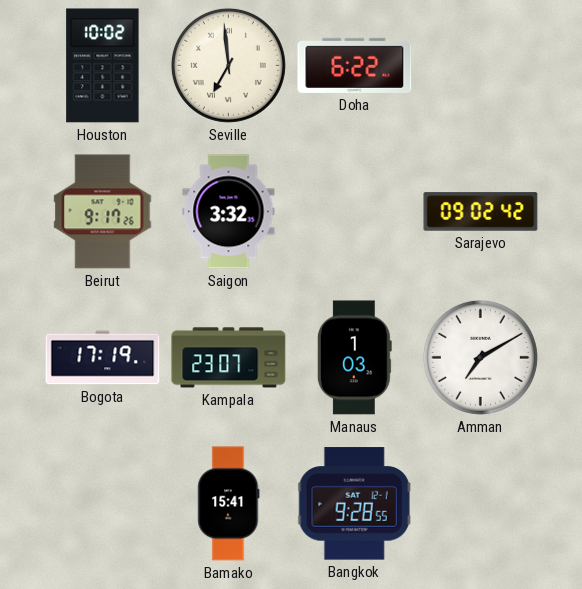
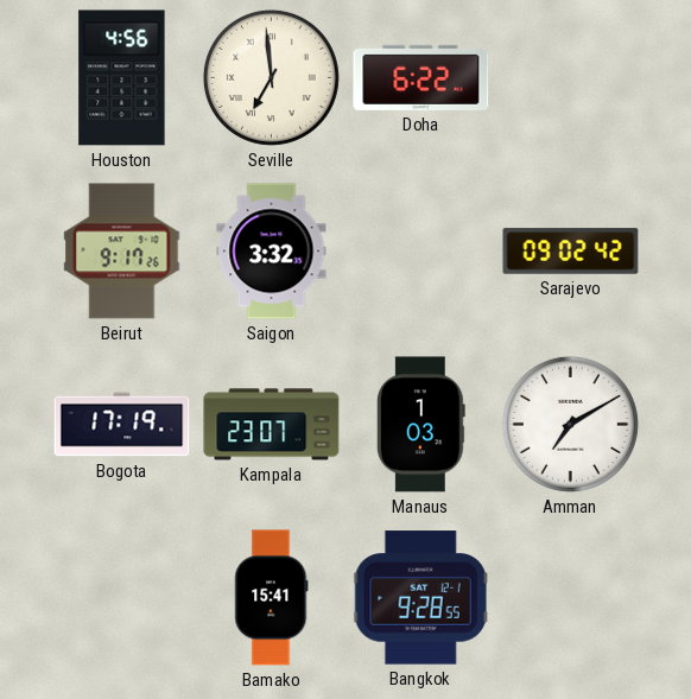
Houston: 10:02 -> 4:56 (122, 78)
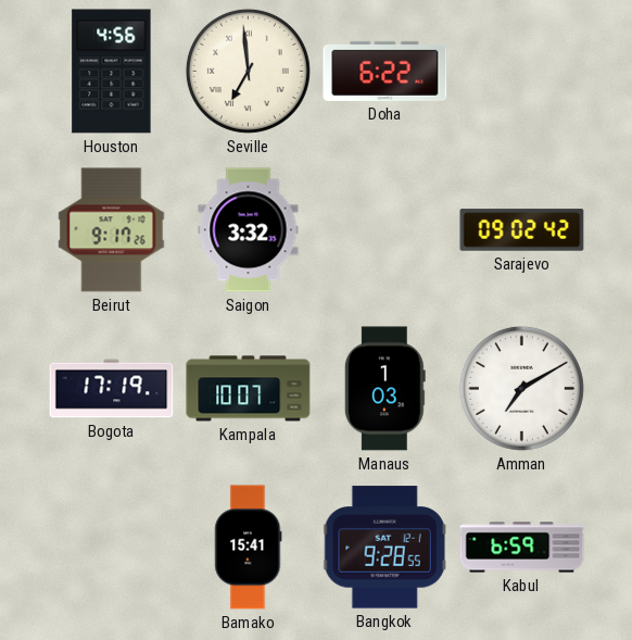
Kampala: 23:07 -> 10:07 (249, 389)
Kabul: none -> 6:59 (522, 548)
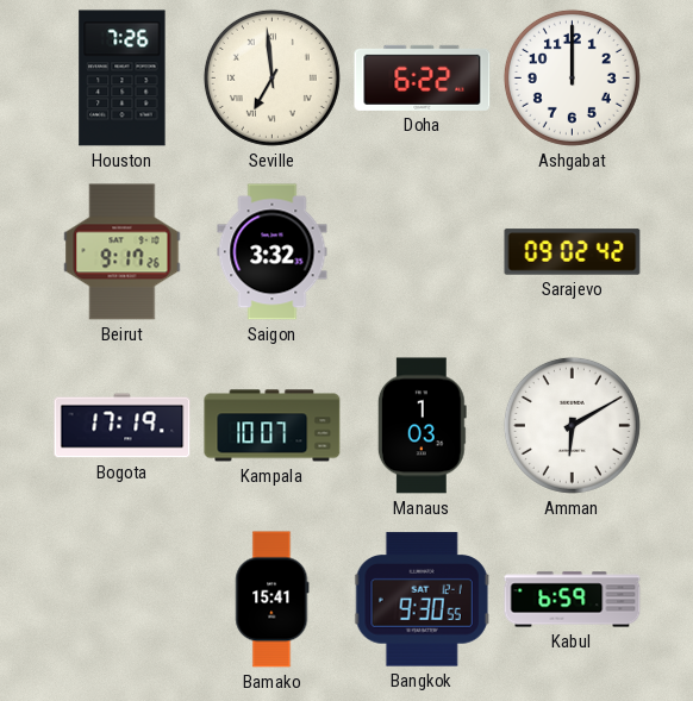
Houston: 4:56 -> 7:26 (123, 79)
Ashgabat: none -> 12:00 (572, 77)
Amman: 7:10 -> 6:10 (572, 425)
Bangkok: 9:28 -> 9:30 (422, 600)
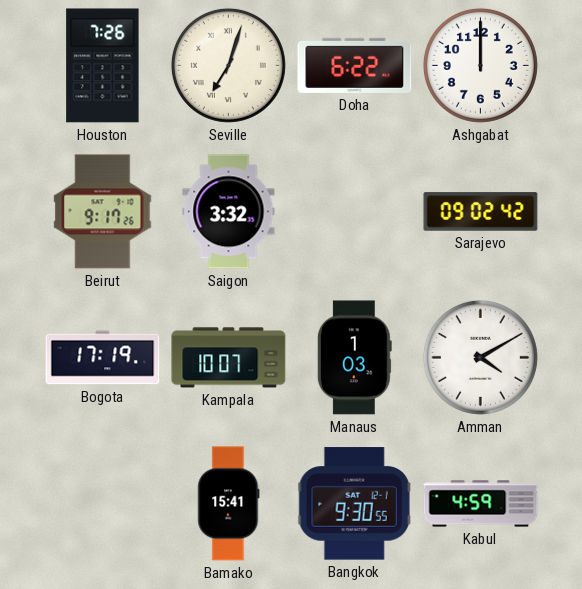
Seville: 6:59 -> 7:03 (228, 65)
Amman: 6:10 -> 4:10 (480, 357)
Kabul: 6:59 -> 4:59 (481, 504)
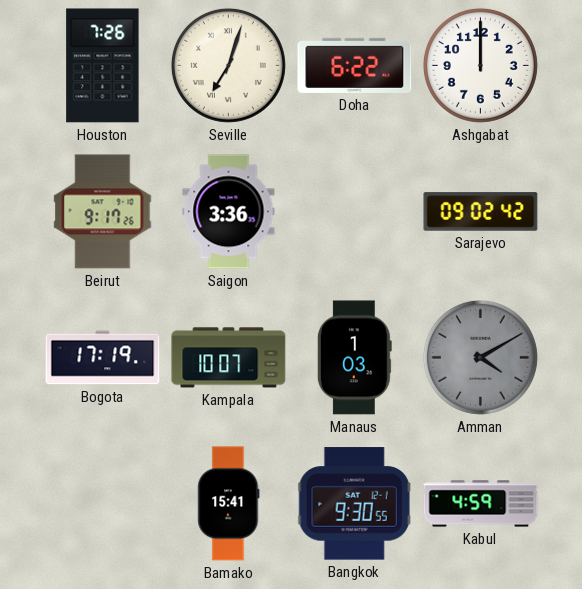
Saigon: 3:32 -> 3:36 (229, 212)
Amman dial: white -> grey (480, 357)
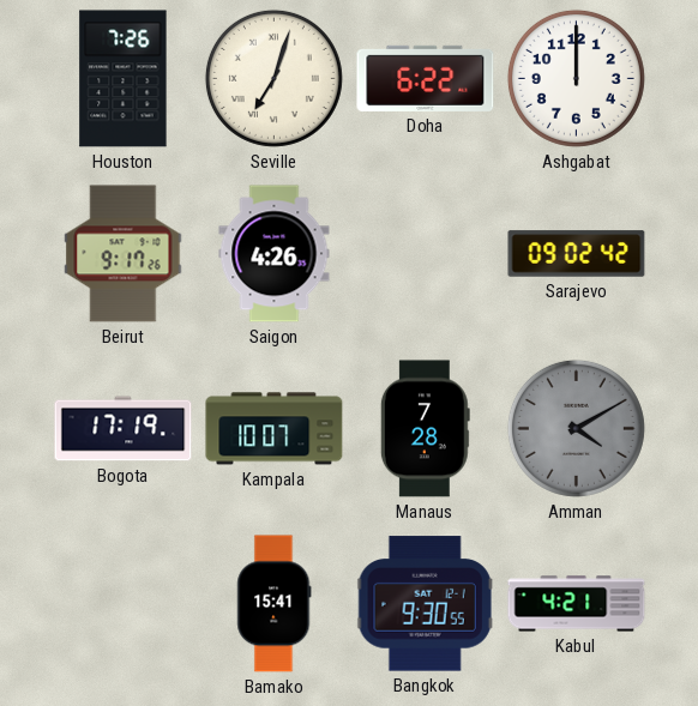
Saigon: 3:36 -> 4:26 (275, 254)
Manaus: 1:03 -> 7:28 (425, 429)
Kabul: 4:59 -> 4:21 (577, 604)
